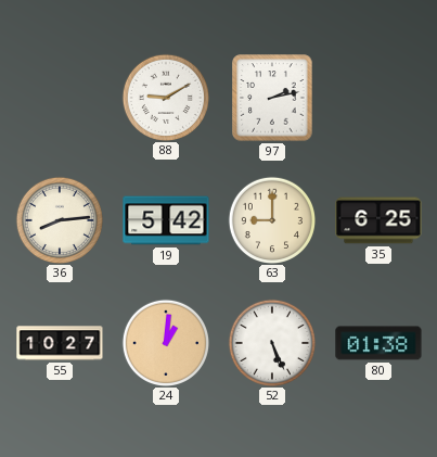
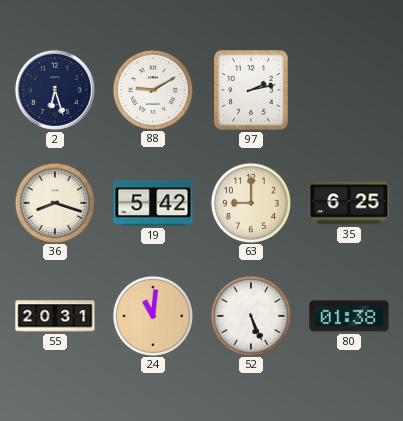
2: none -> 6:27 (55, 90)
36: 8:14 -> 8:18 (54, 202)
55: 10:27 -> 20:31 (55, 316)
24: 1:01 -> 11:01 (152, 315)
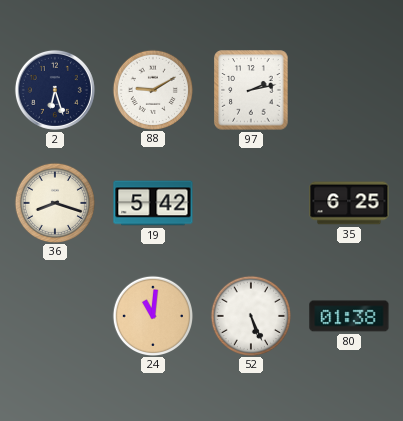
63: 9:00 -> none (250, 202)
55: 20:31 -> none (55, 316)
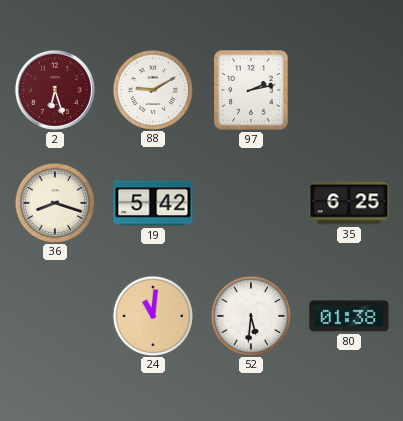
2 dial: navy -> burgundy (55, 90)
52: 5:26 -> 5:31 (250, 315)
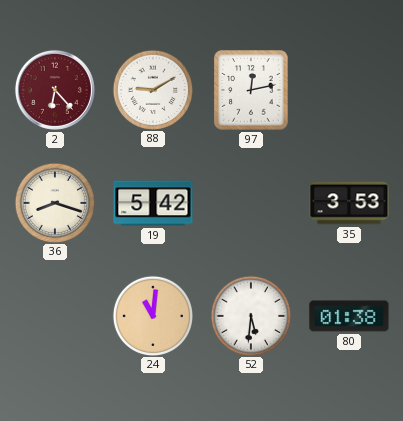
2: 6:27 -> 6:23 (55, 90)
97: 2:13 -> 12:13 (251, 90)
35: 6:25 -> 3:53 (349, 203)
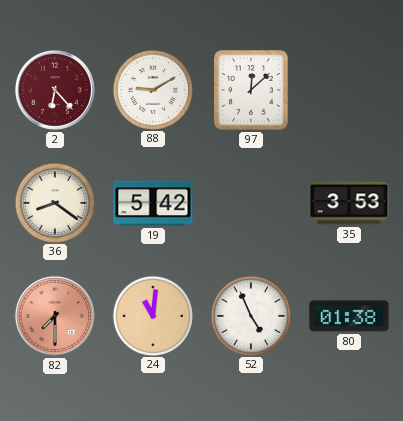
97: 12:13 -> 12:08 (251, 90)
36: 8:18 -> 8:21 (54, 202)
82: none -> 7:30 (55, 316)
52: 5:31 -> 4:56 (250, 315)
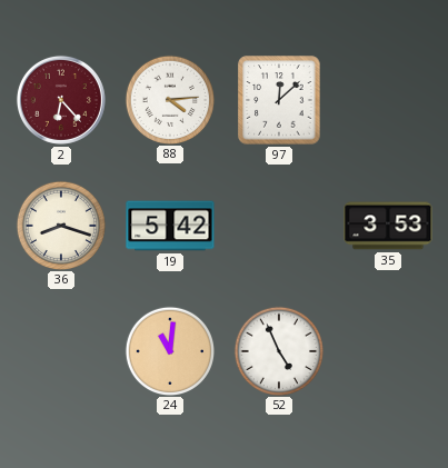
88: 9:10 -> 4:14 (169, 99)
36: 8:21 -> 8:18 (60, 225)
82: 7:30 -> none (55, 316)
80: 01:38 -> none (349, 316)
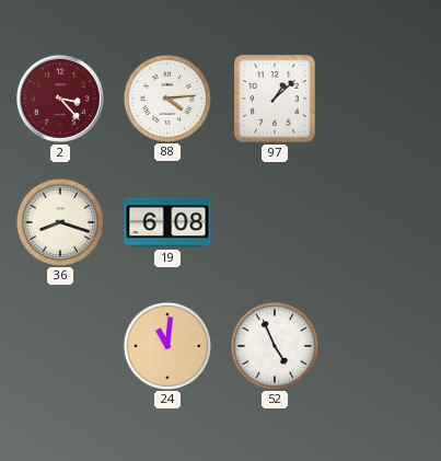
2: 6:23 -> 3:23 (60, 99)
97: 12:08 -> 1:08 (275, 99)
19: 5:42 -> 6:08 (167, 222)
35: 3:53 -> none (388, 226)
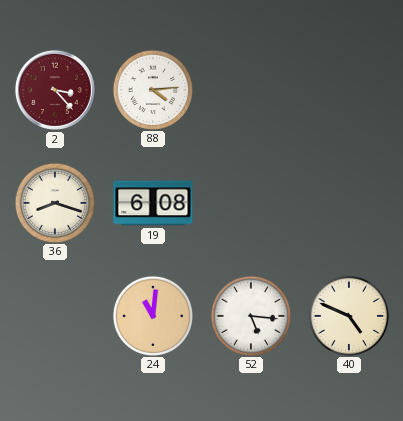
97: 1:08 -> none (275, 99)
52: 4:56 -> 5:16 (250, 315)
40: none -> 4:49 (348, 315)
